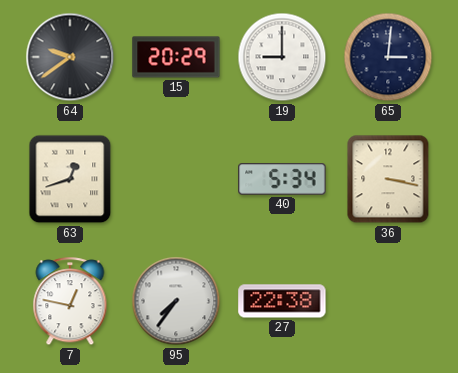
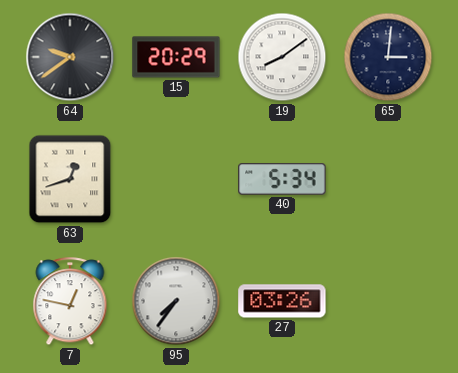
19: 9:00 -> 8:09 (282, 57)
36: 3:17 -> none (388, 179)
27: 22:38 -> 03:26 (282, 301)
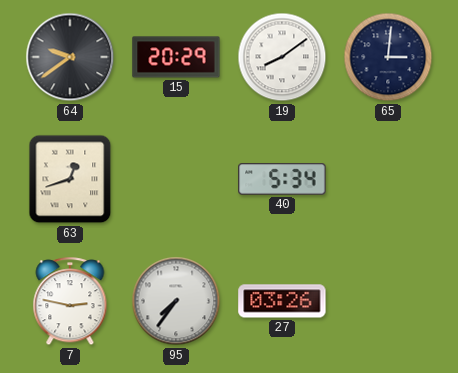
7: 12:47 -> 2:47 (70, 302)
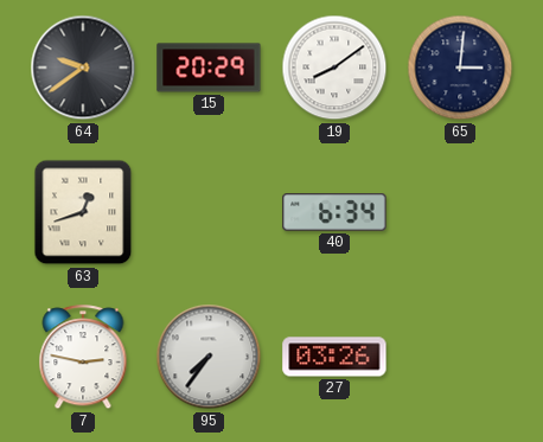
40: 5:34 -> 6:34 (334, 212)
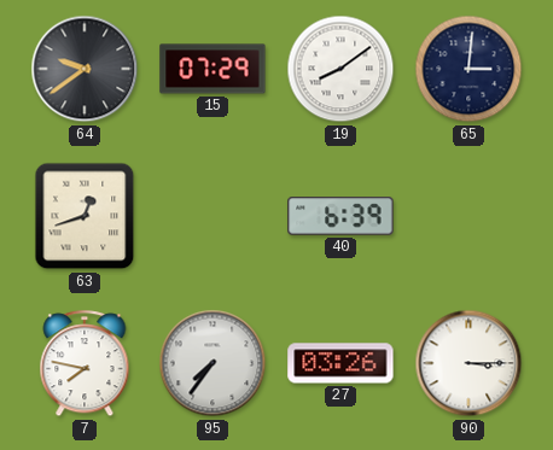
15: 20:29 -> 07:29 (213, 69)
40: 6:34 -> 6:39 (340, 216)
7: 2:47 -> 7:47 (85, 364)
90: none -> 3:15 (468, 363)
